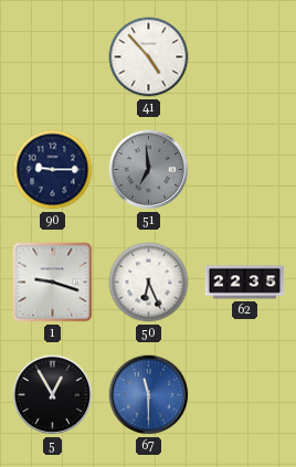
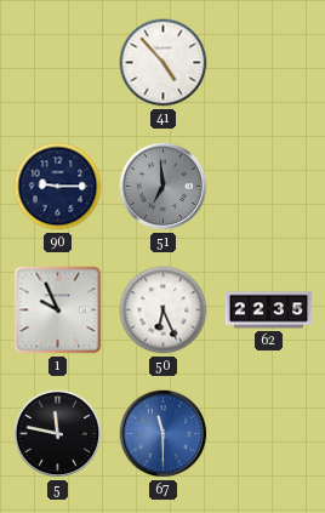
1: 9:18 -> 9:56 (58, 310)
5: 12:55 -> 11:47 (58, 434)
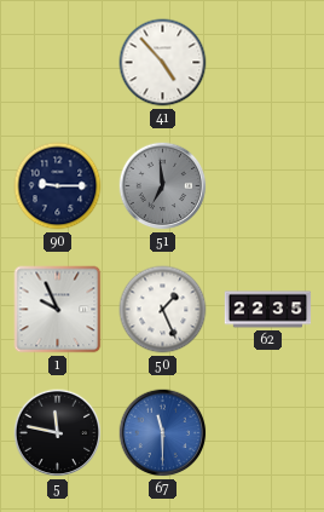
50: 6:26 -> 1:26 (163, 310)
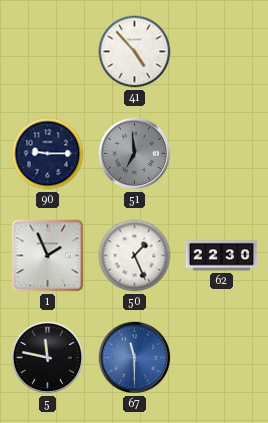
1: 9:56 -> 1:56 (48, 256)
62: 22:35 -> 22:30 (222, 256)
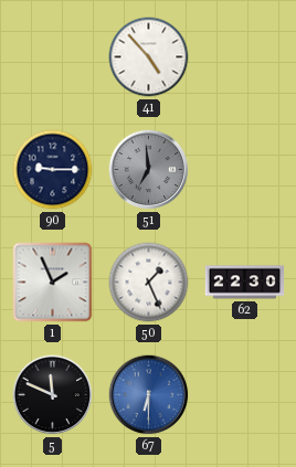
5: 11:47 -> 11:49 (53, 395)
67: 11:30 -> 6:30 (149, 395)
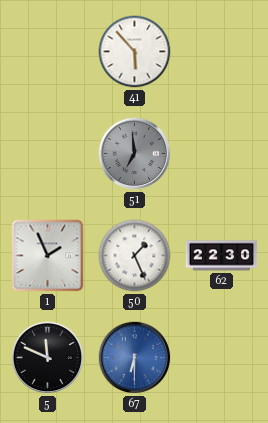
41: 4:53 -> 5:53 (135, 52)
90: 9:15 -> none (53, 170)
